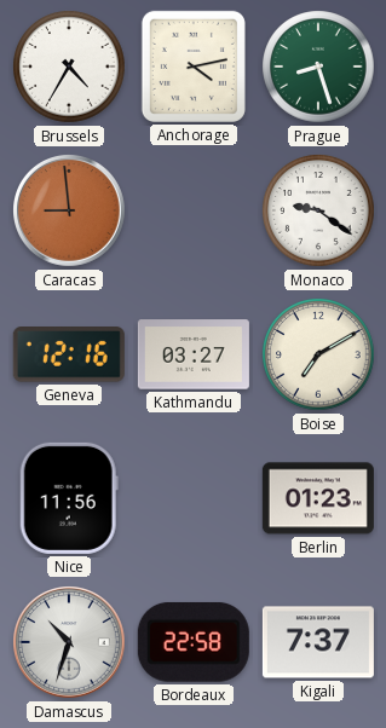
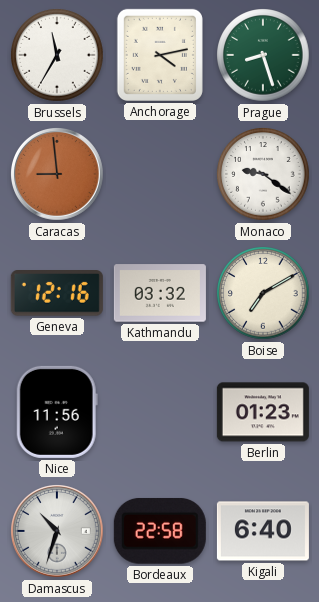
Brussels: 4:35 -> 11:35 (57, 55)
Kathmandu: 03:27 -> 03:32 (160, 293)
Kigali: 7:37 -> 6:40 (263, 531)
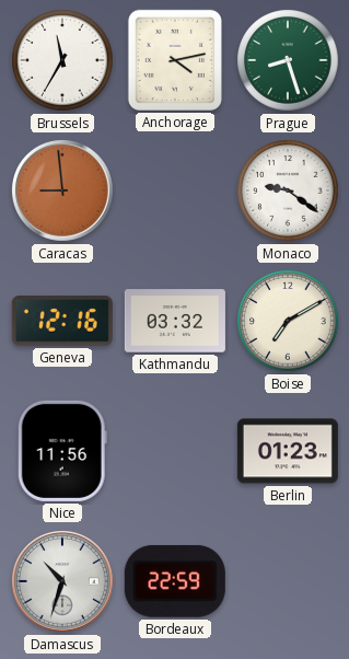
Bordeaux: 22:58 -> 22:59 (175, 581)
Kigali: 6:40 -> none (263, 531)
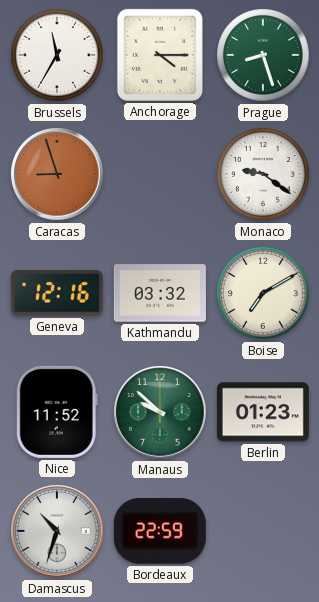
Anchorage: 4:13 -> 4:15 (160, 55)
Caracas: 8:59 -> 8:57 (58, 175)
Nice: 11:56 -> 11:52 (57, 412)
Manaus: none -> 9:52 (161, 413)
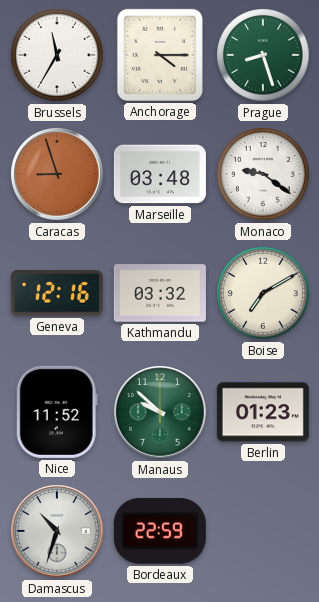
Marseille: none -> 03:48 (160, 174)
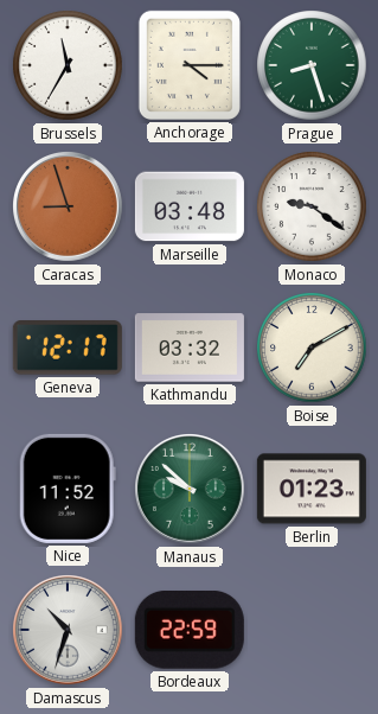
Geneva: 12:16 -> 12:17 (68, 349)
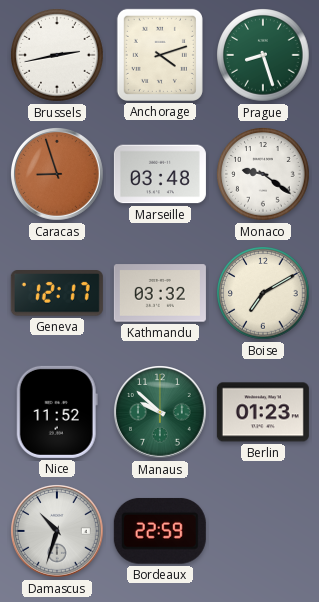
Brussels: 11:35 -> 2:43 (57, 55)
Anchorage: 4:15 -> 4:12 (160, 55)
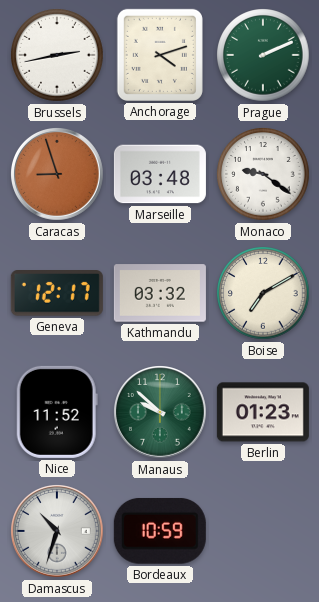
Prague: 8:27 -> 2:11 (263, 55)
Bordeaux: 22:59 -> 10:59 (160, 531)
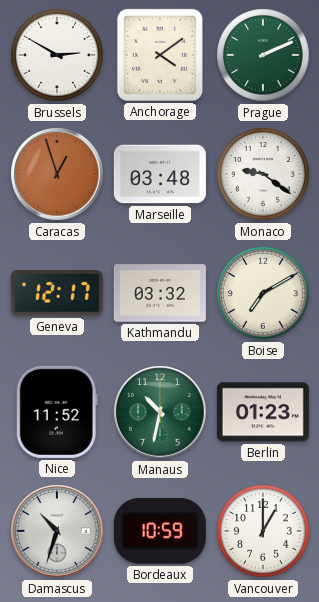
Brussels: 2:43 -> 2:50 (57, 55)
Anchorage: 4:12 -> 4:09 (160, 55)
Caracas: 8:57 -> 12:57 (58, 175)
Manaus: 9:52 -> 10:32 (161, 413)
Vancouver: none -> 1:00 (263, 531)
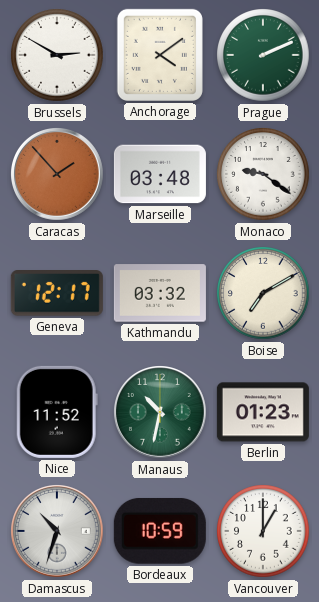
Caracas: 12:57 -> 1:53 (58, 175)
